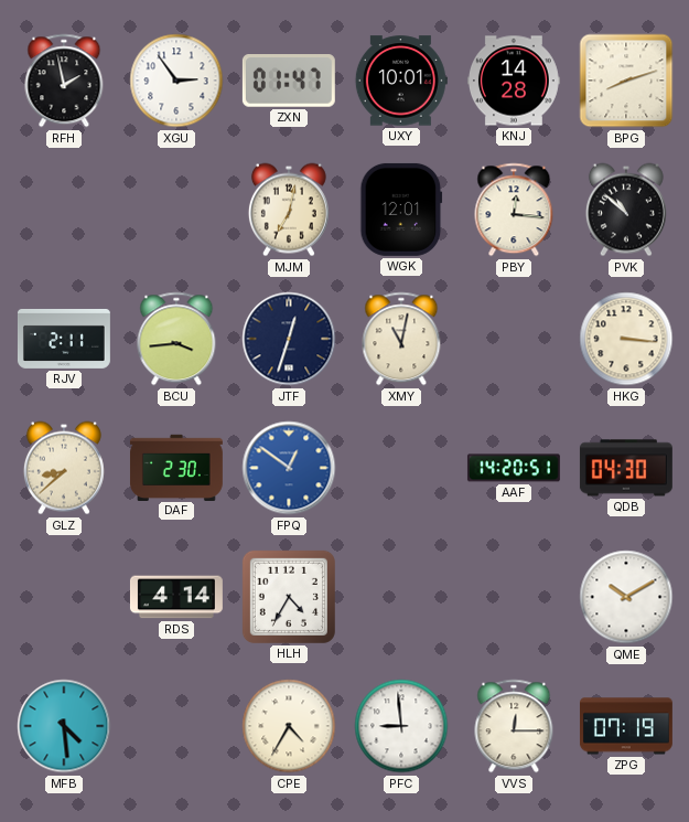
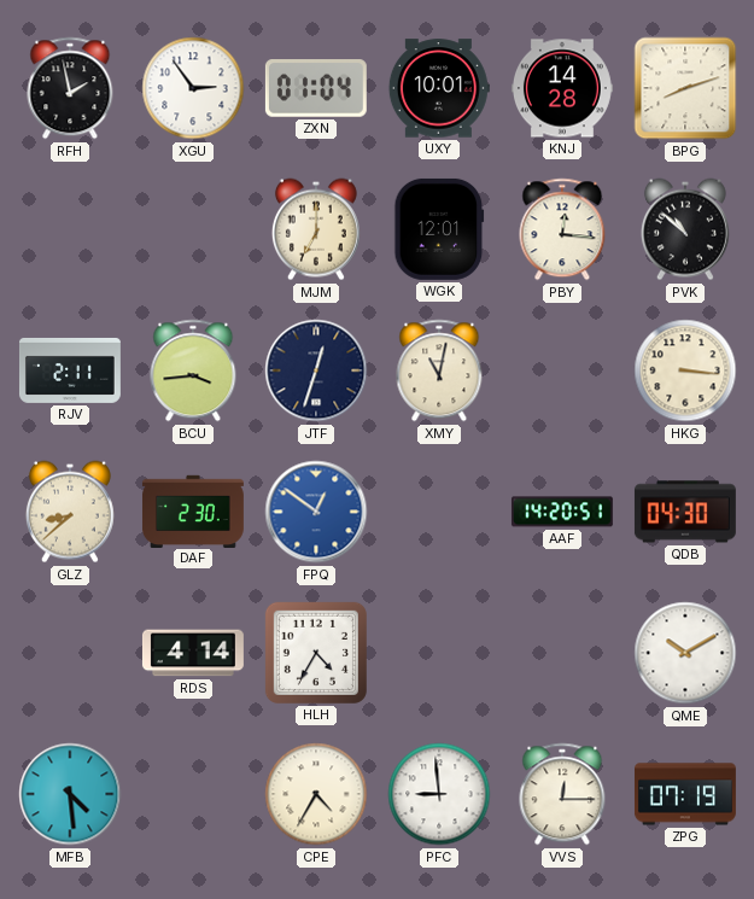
ZXN: 01:47 -> 01:04 (316, 89)
MJM: 7:02 -> 7:00 (316, 229)
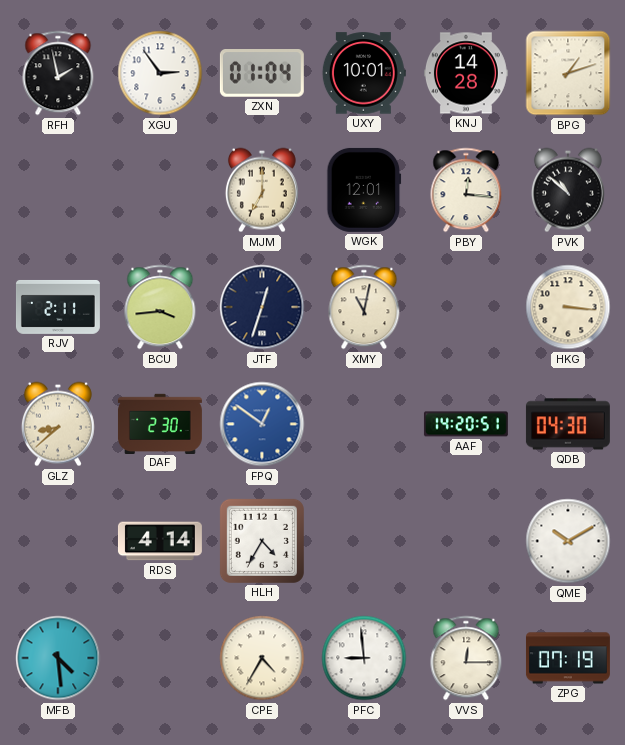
BPG: 8:12 -> 1:12 (568, 73)
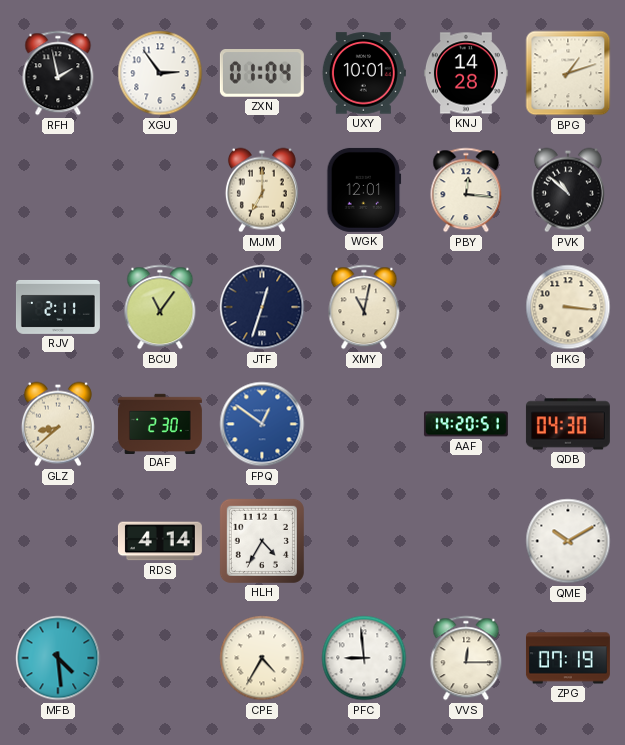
BCU: 3:44 -> 11:06 (160, 307)
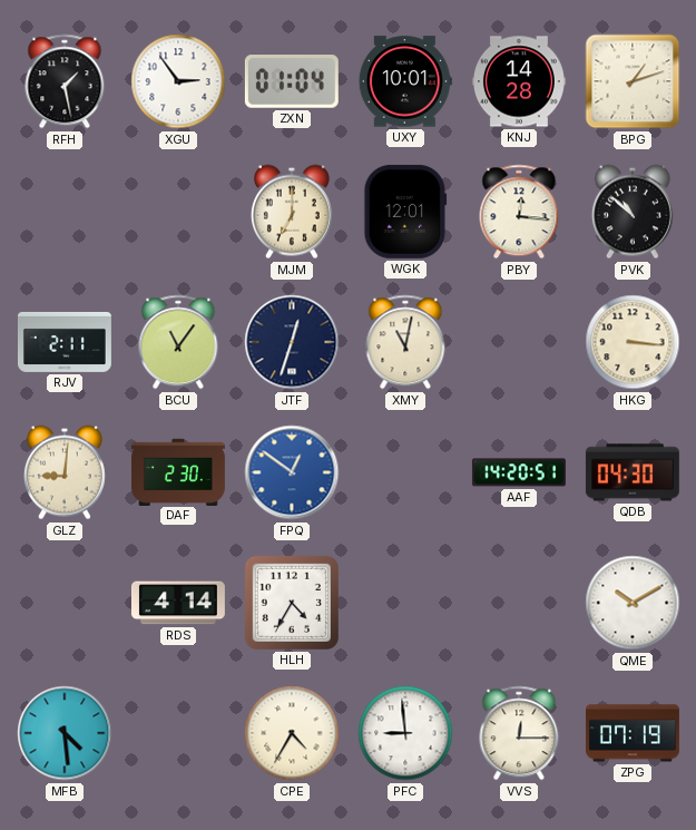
RFH: 1:58 -> 1:28 (65, 81)
GLZ: 8:38 -> 9:01 (65, 472)
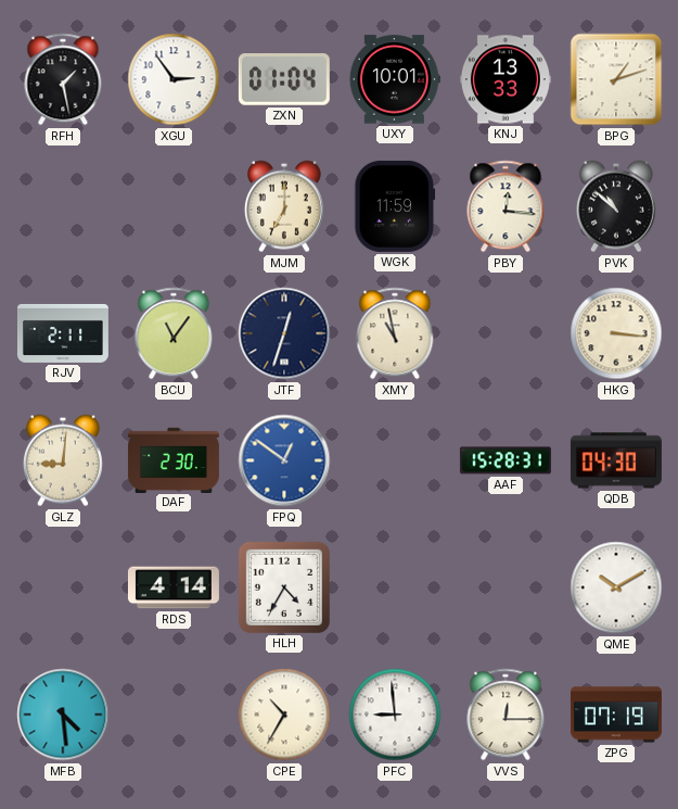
KNJ: 14:28 -> 13:33 (506, 79)
WGK: 12:01 -> 11:59 (395, 206)
XMY: 11:02 -> 10:58 (395, 333)
AAF: 14:20 -> 15:28 (506, 460)
CPE: 4:35 -> 10:35 (284, 715)
